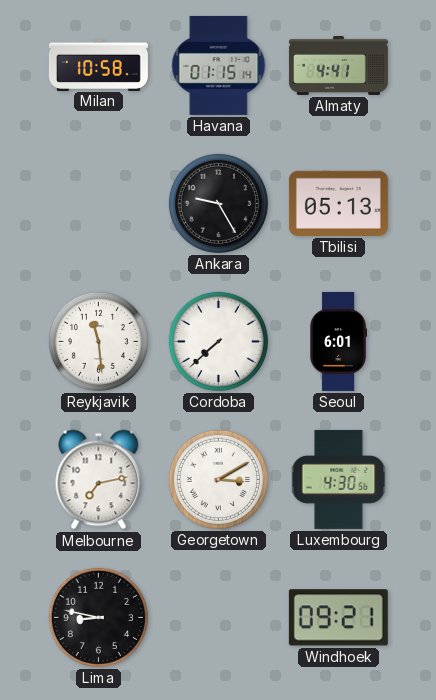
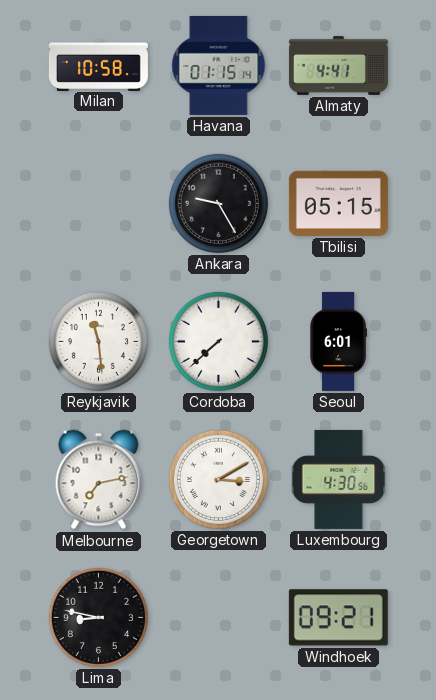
Tbilisi: 05:13 -> 05:15 (338, 203)
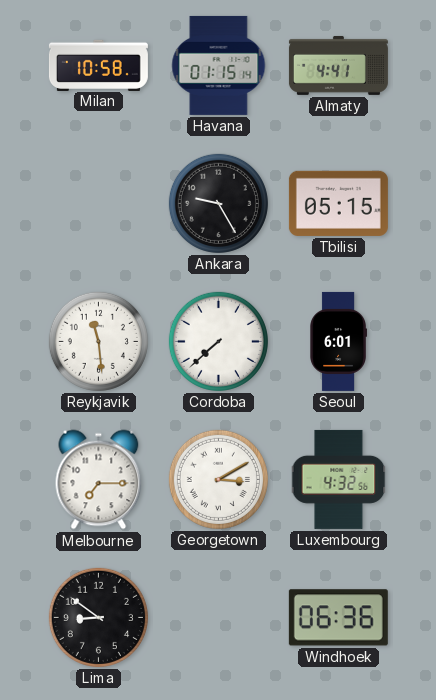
Melbourne: 7:13 -> 7:15 (99, 480)
Luxembourg: 4:30 -> 4:32 (339, 479)
Lima: 8:47 -> 8:51 (98, 617)
Windhoek: 09:21 -> 06:36 (338, 618)
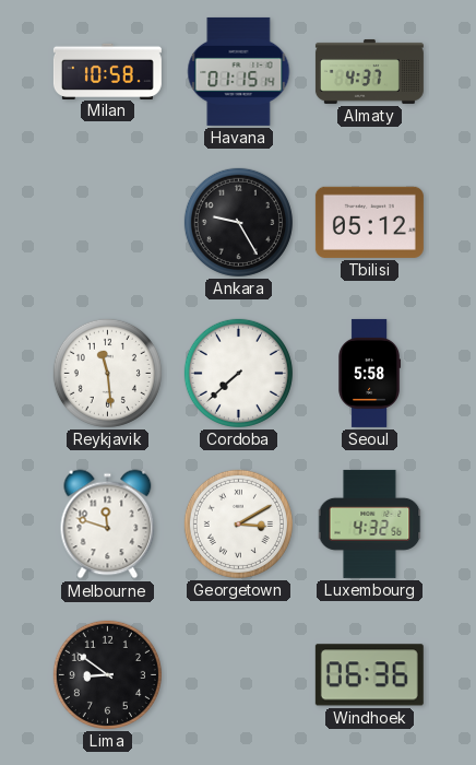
Almaty: 4:41 -> 4:37 (369, 71)
Tbilisi: 05:15 -> 05:12 (369, 222)
Seoul: 6:01 -> 5:58 (369, 373)
Melbourne: 7:15 -> 11:48 (108, 525)
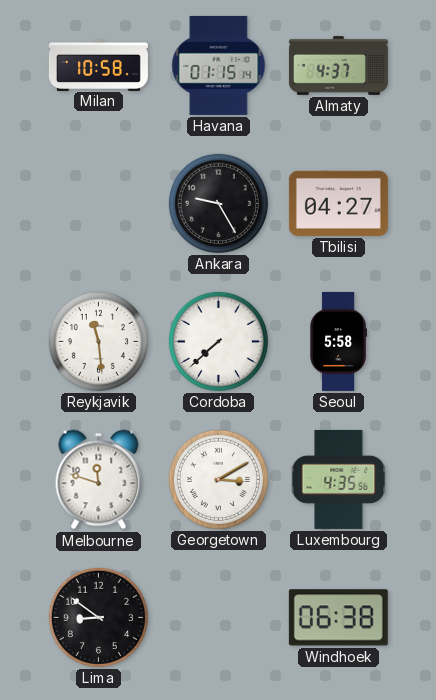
Tbilisi: 05:12 -> 04:27 (338, 203)
Luxembourg: 4:32 -> 4:35 (339, 479)
Windhoek: 06:36 -> 06:38 (338, 618)
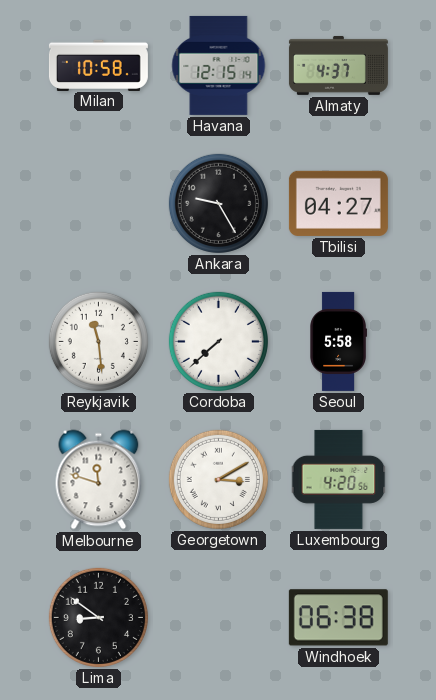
Havana: 01:15 -> 12:15 (219, 65)
Luxembourg: 4:35 -> 4:20 (339, 479)
